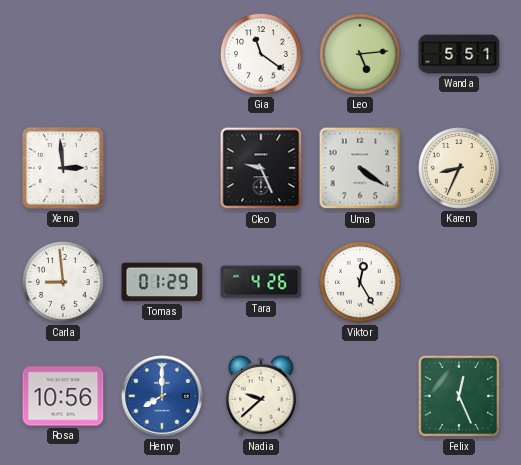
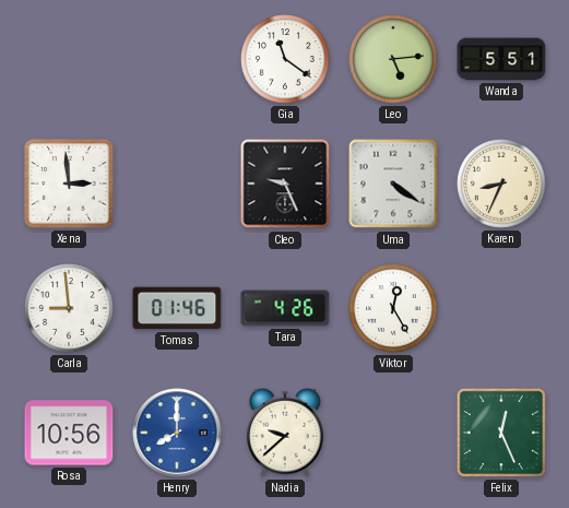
Tomas: 01:29 -> 01:46 (177, 308)
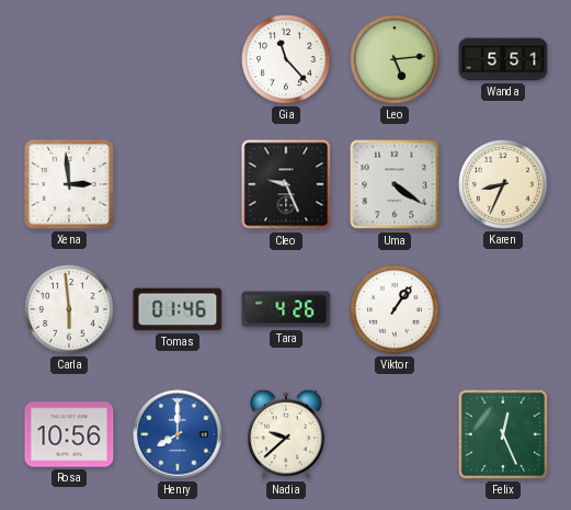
Gia: 11:21 -> 11:23 (286, 59)
Carla: 8:59 -> 5:59 (69, 309)
Viktor: 12:25 -> 1:06 (395, 309)
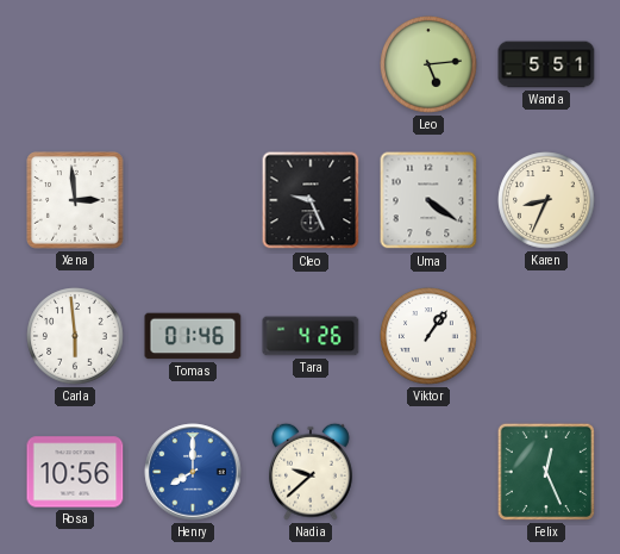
Gia: 11:23 -> none (286, 59)
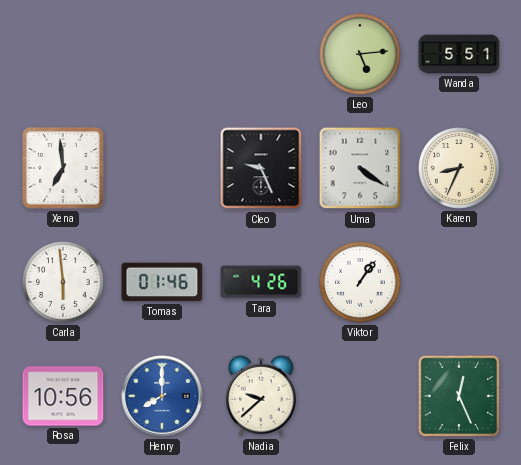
Xena: 2:59 -> 6:59 (63, 168)
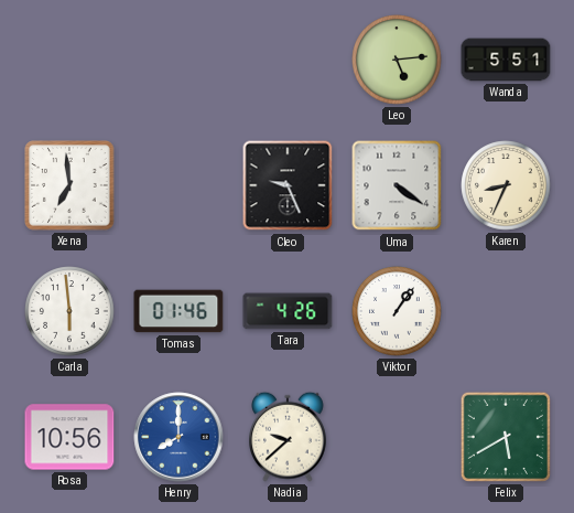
Felix: 12:26 -> 5:40 (506, 437)
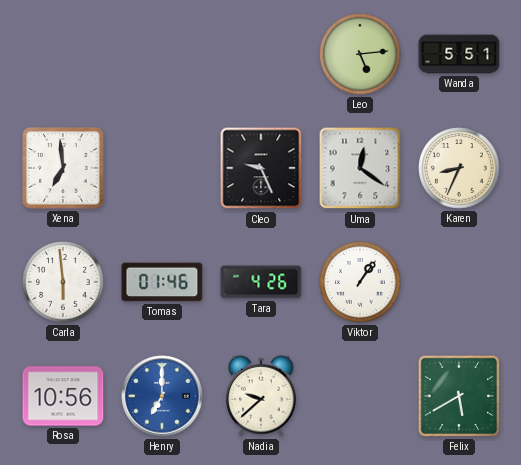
Uma: 4:21 -> 12:21 (360, 168)
Henry: 8:00 -> 7:00 (162, 396)
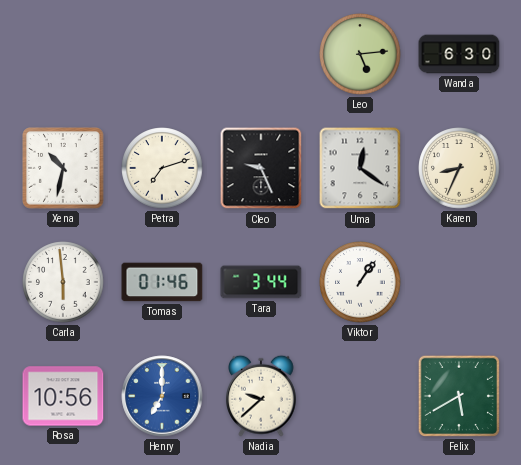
Wanda: 5:51 -> 6:30 (459, 54)
Xena: 6:59 -> 10:32 (63, 168)
Petra: none -> 7:12 (162, 168)
Tara: 4:26 -> 3:44 (261, 282)
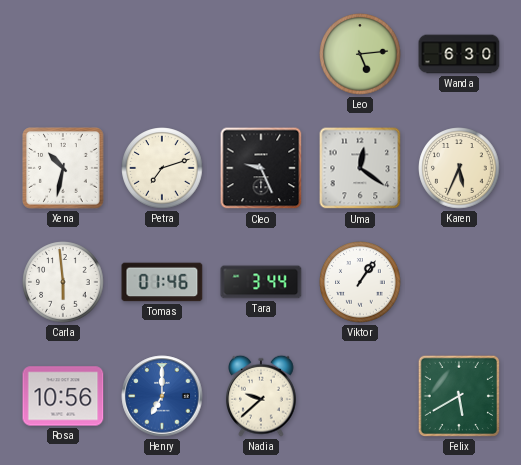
Karen: 8:34 -> 5:34 (459, 168)
